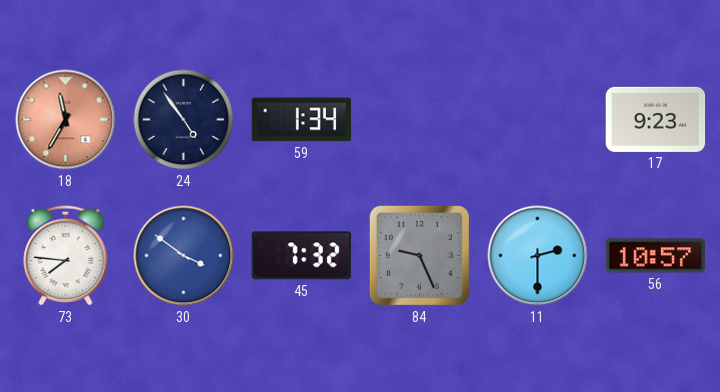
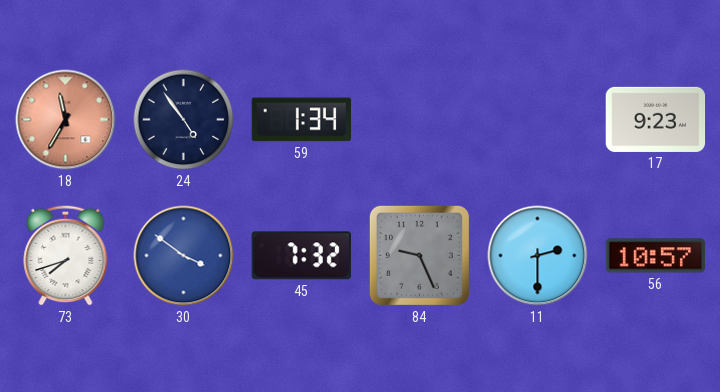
73: 7:46 -> 7:42 (66, 255)
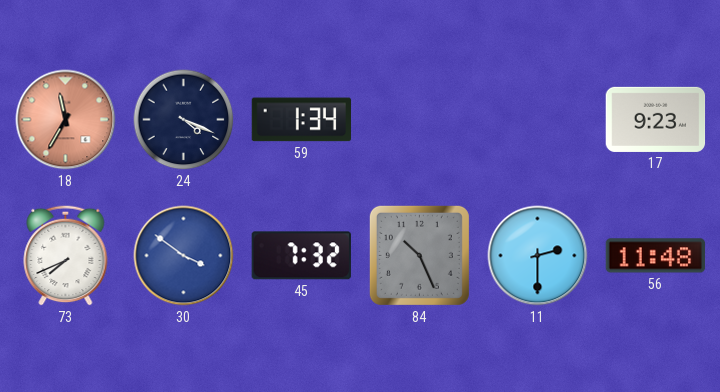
24: 4:54 -> 4:19 (184, 120)
73: 7:42 -> 7:41 (66, 255)
84: 9:26 -> 10:26 (419, 255)
56: 10:57 -> 11:48 (656, 256)
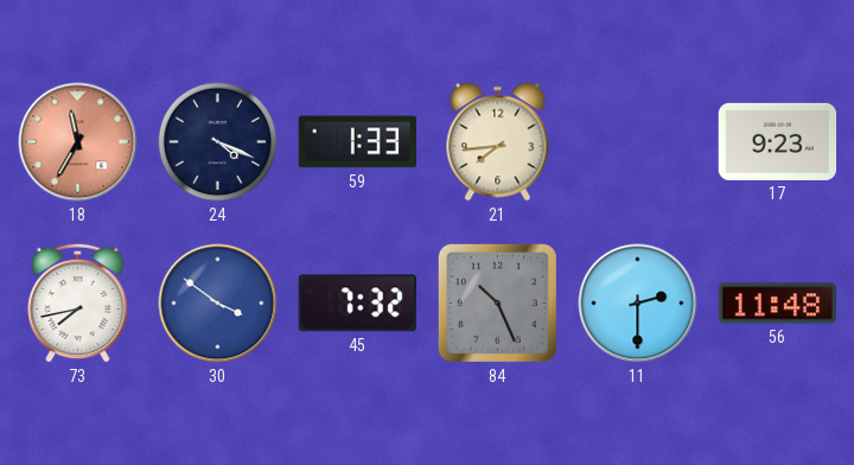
59: 1:34 -> 1:33 (357, 142)
21: none -> 7:44 (498, 142)
73: 7:41 -> 7:43 (78, 302)
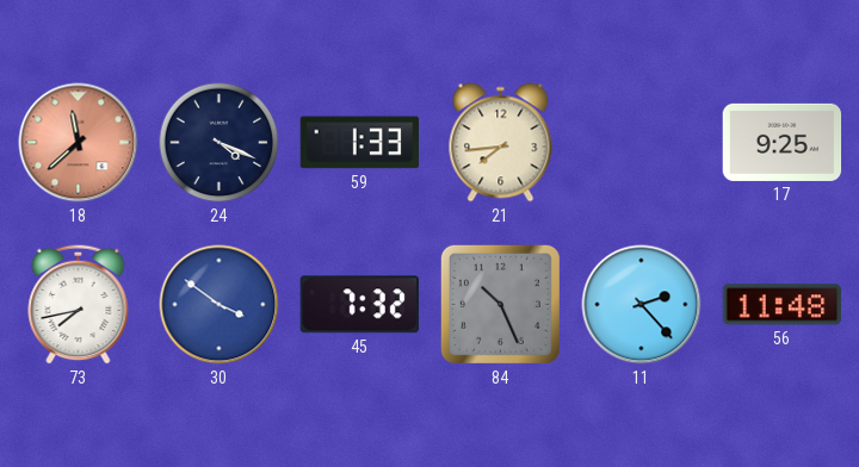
18: 11:35 -> 11:38 (79, 143)
17: 9:23 -> 9:25 (783, 142)
11: 2:30 -> 2:23 (642, 305)
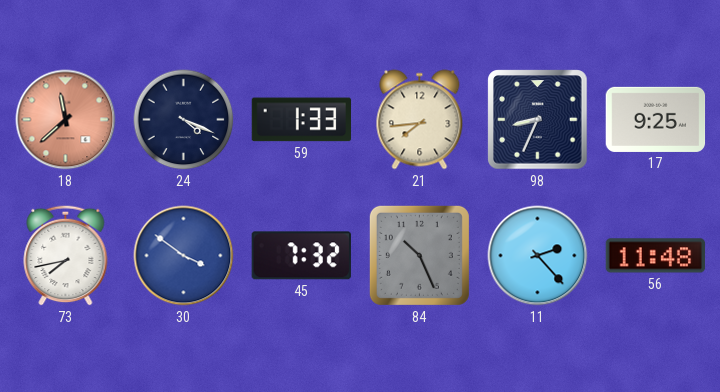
98: none -> 8:34 (538, 120)
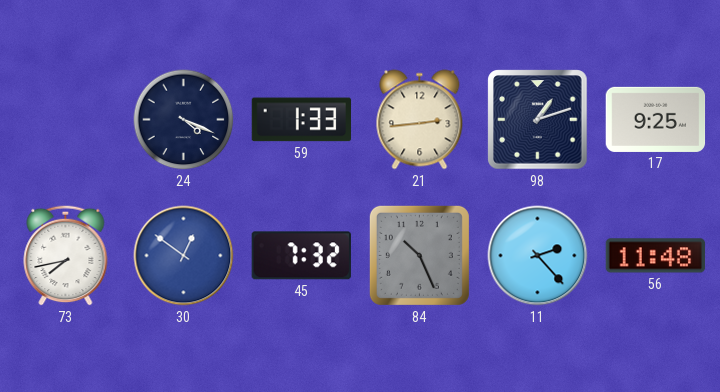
18: 11:38 -> none (66, 120)
21: 7:44 -> 2:44 (420, 120)
98: 8:34 -> 1:12 (538, 120)
30: 3:51 -> 12:51 (184, 256)
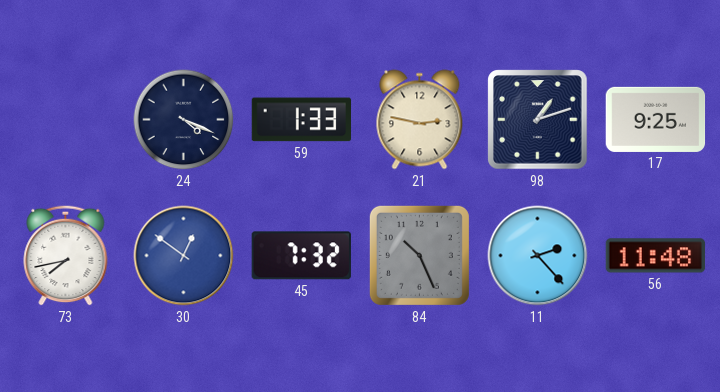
21: 2:44 -> 2:47 (420, 120)
